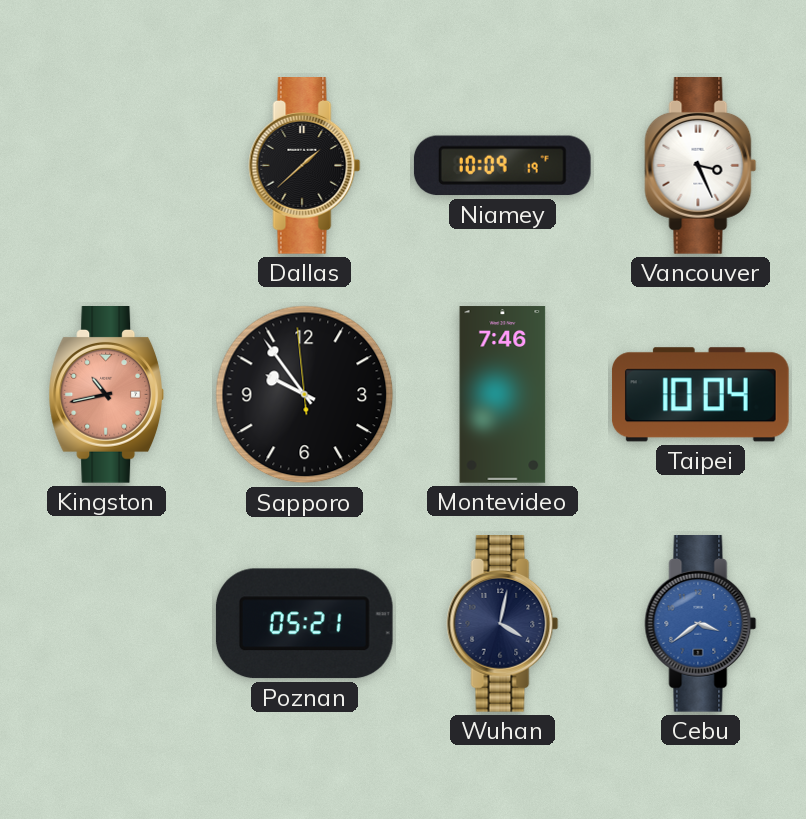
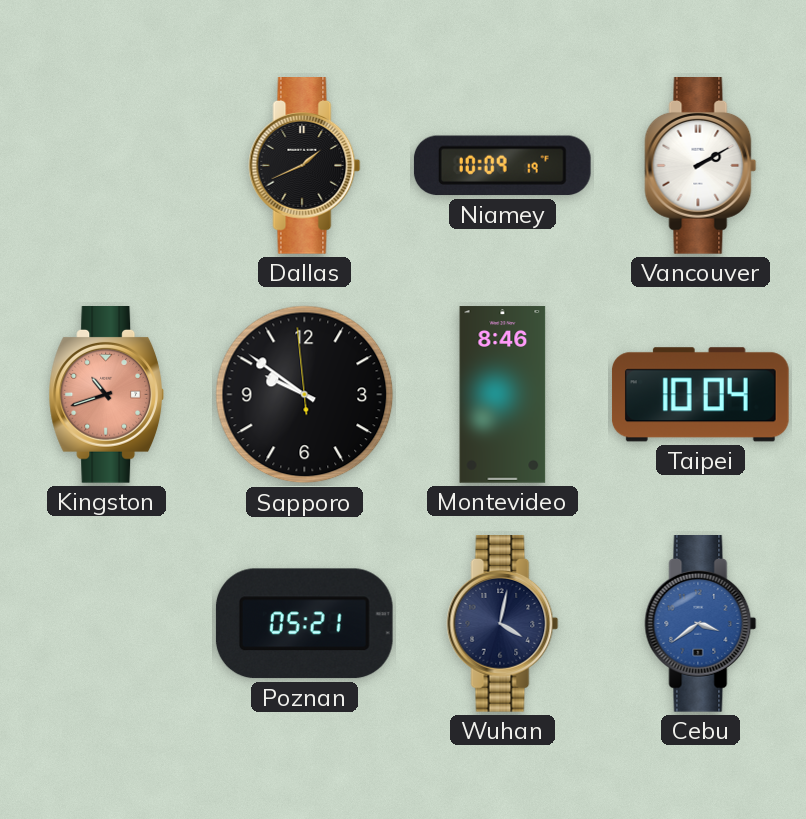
Dallas: 1:38 -> 1:41 (305, 166)
Vancouver: 3:26 -> 2:10 (701, 166)
Kingston: 10:43 -> 10:42 (107, 395)
Sapporo: 9:53 -> 9:50 (305, 395)
Montevideo: 7:46 -> 8:46 (503, 395)
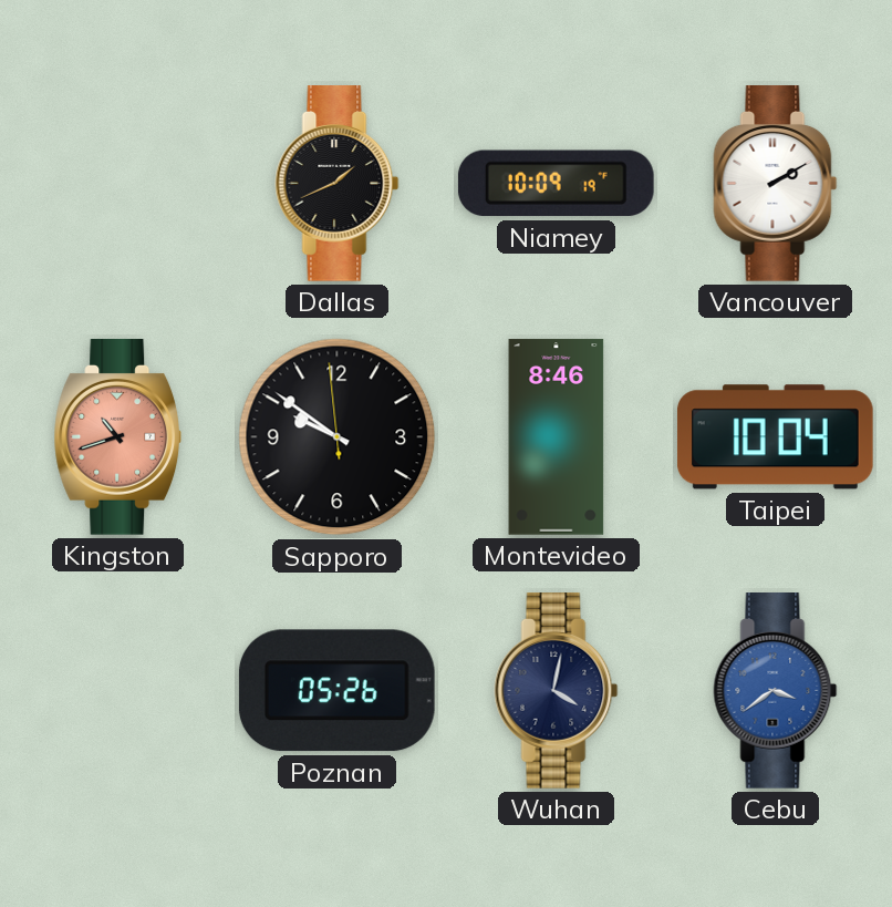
Poznan: 05:21 -> 05:26 (336, 691)
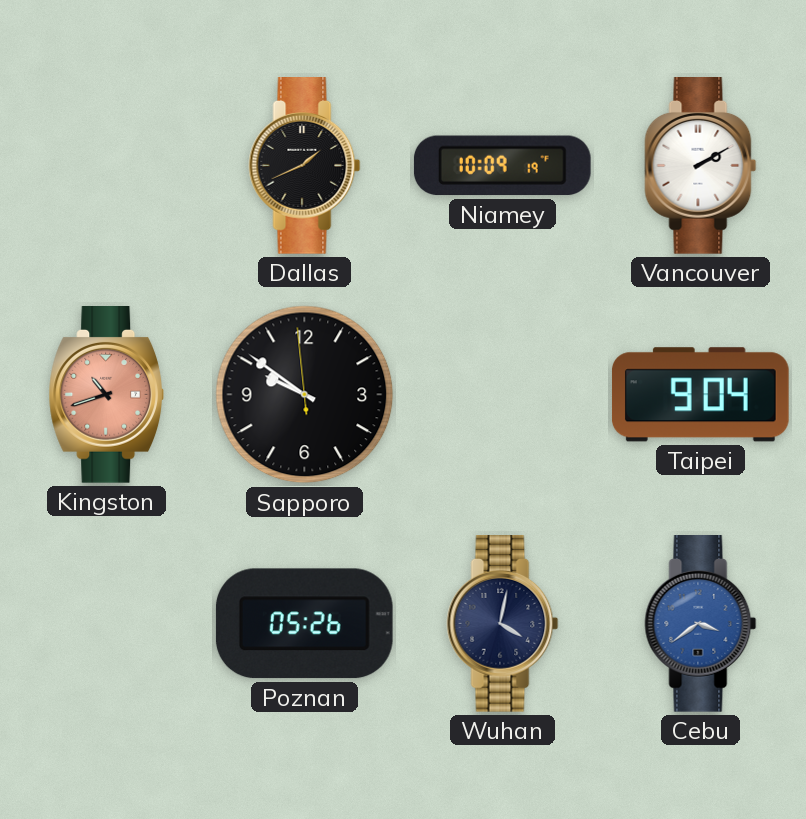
Montevideo: 8:46 -> none (557, 437)
Taipei: 10:04 -> 9:04 (700, 395)
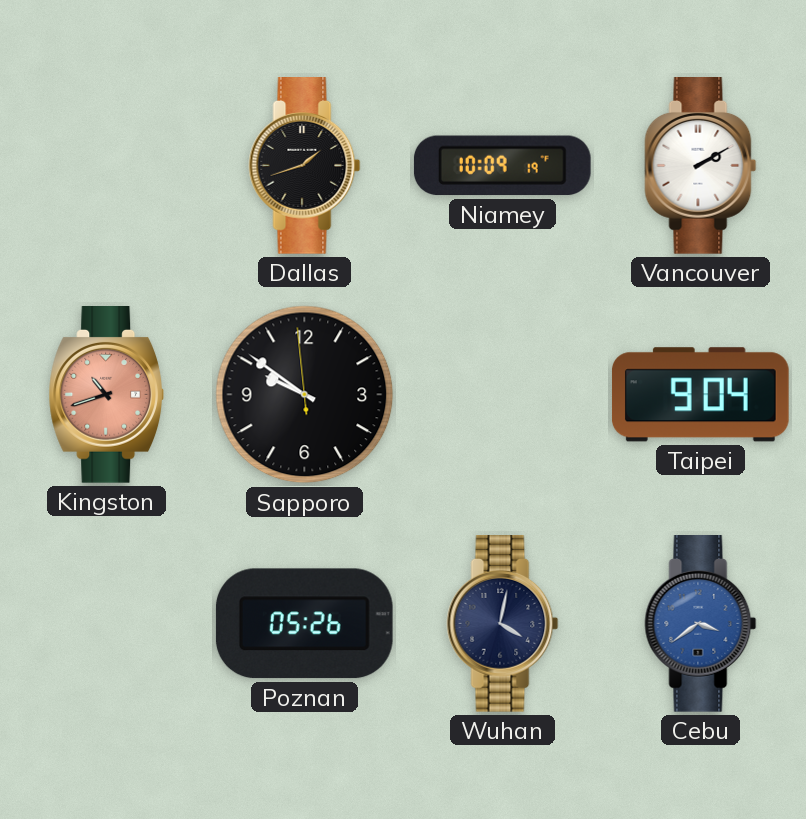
Dallas: 1:41 -> 1:42 (305, 166)
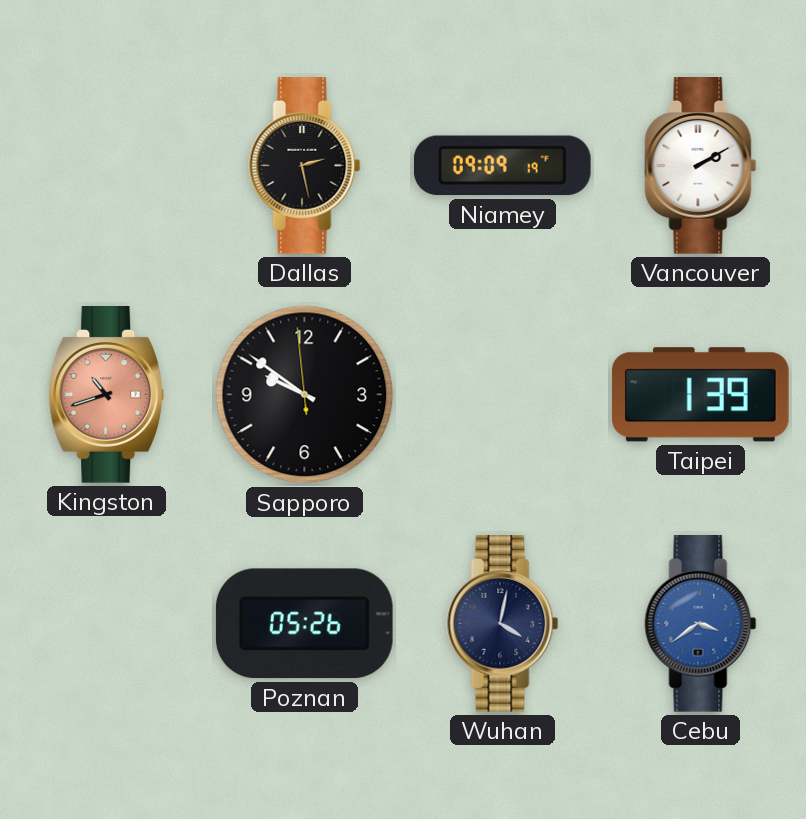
Dallas: 1:42 -> 2:28 (305, 166)
Niamey: 10:09 -> 09:09 (502, 166)
Taipei: 9:04 -> 1:39 (700, 395)
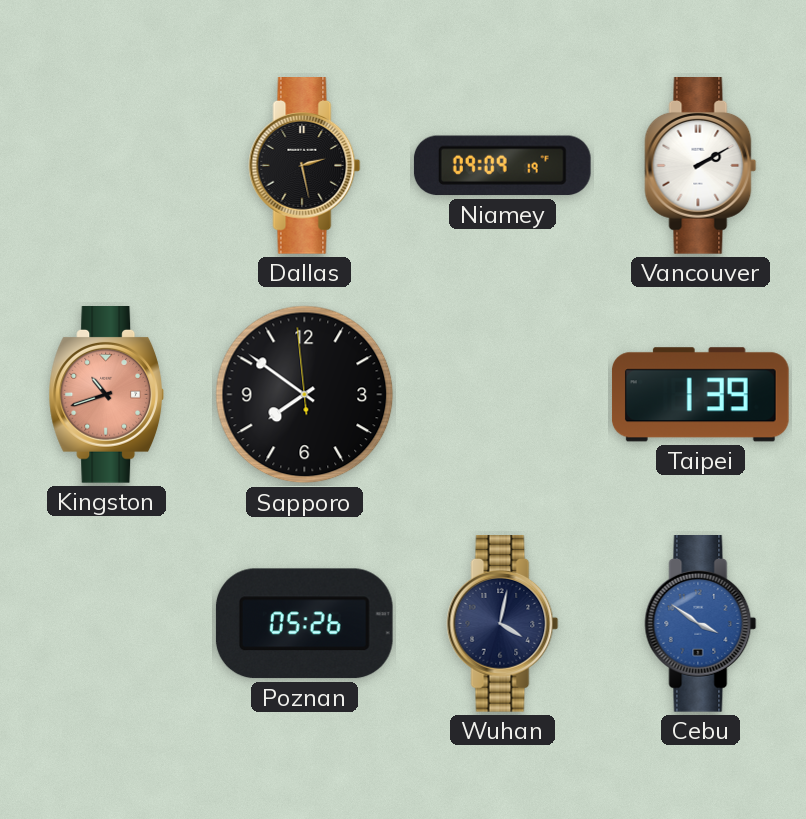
Sapporo: 9:50 -> 7:50 (305, 395)
Cebu: 3:39 -> 3:51 (701, 624)
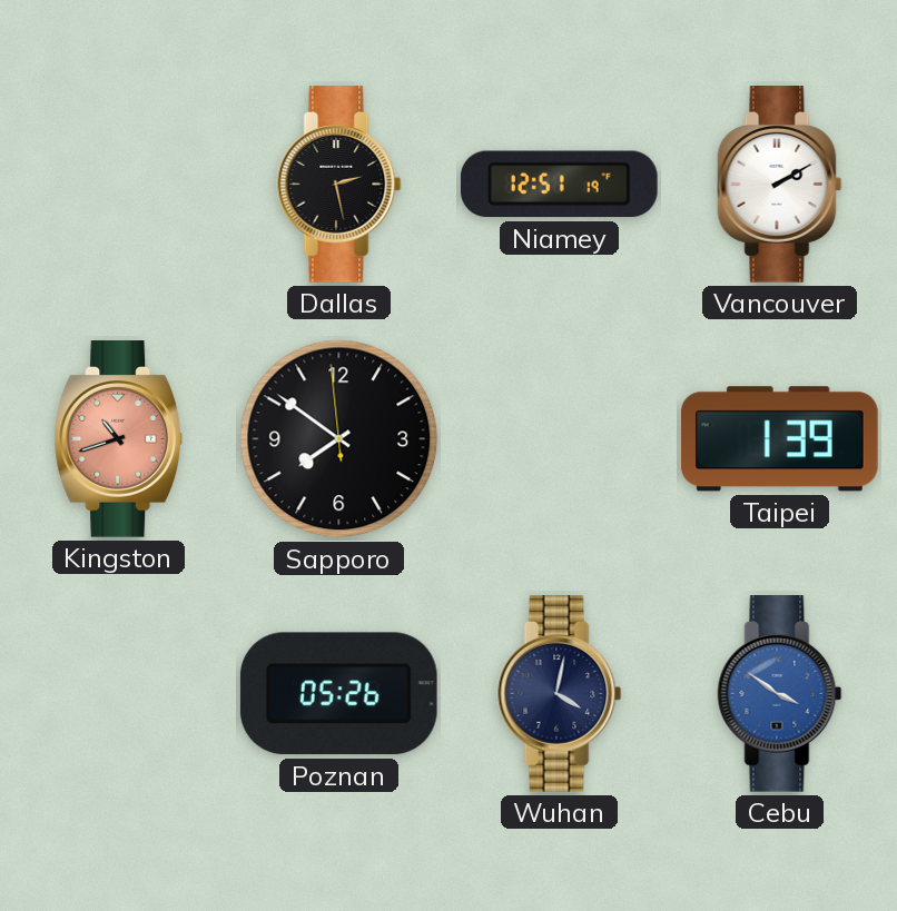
Niamey: 09:09 -> 12:51 (559, 185)
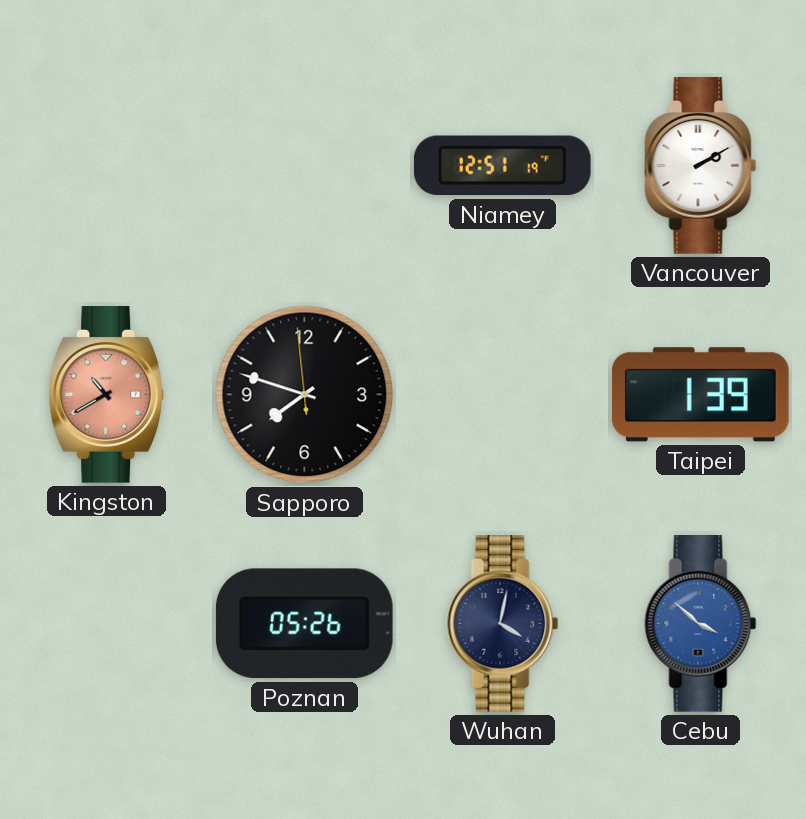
Dallas: 2:28 -> none (339, 185)
Kingston: 10:42 -> 10:40 (107, 395)
Sapporo: 7:50 -> 7:47 (305, 395)
Cebu: 3:51 -> 3:52 (701, 624)
